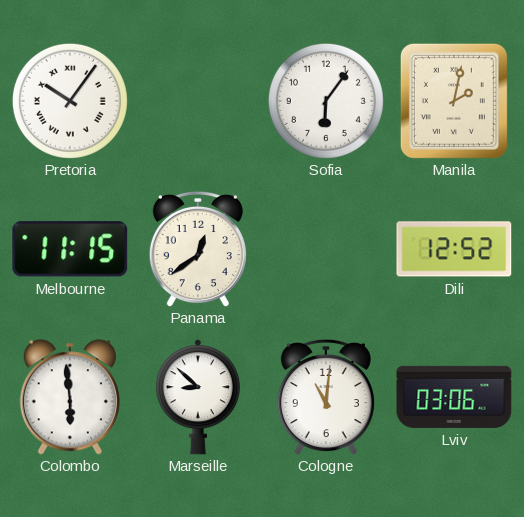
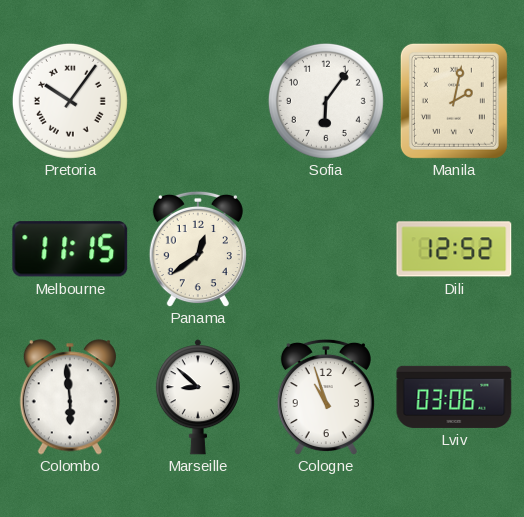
Cologne: 11:01 -> 10:57 (326, 397)
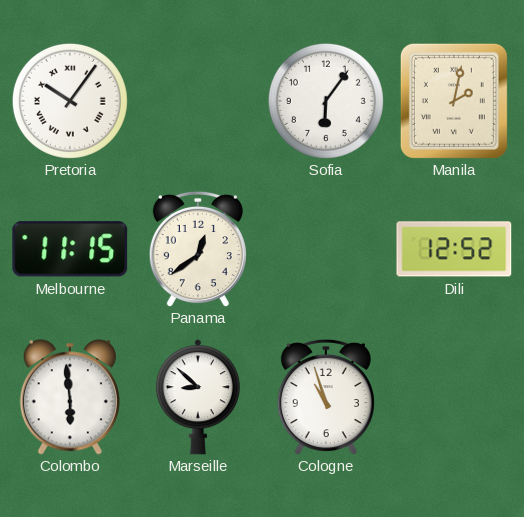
Lviv: 03:06 -> none (454, 397)
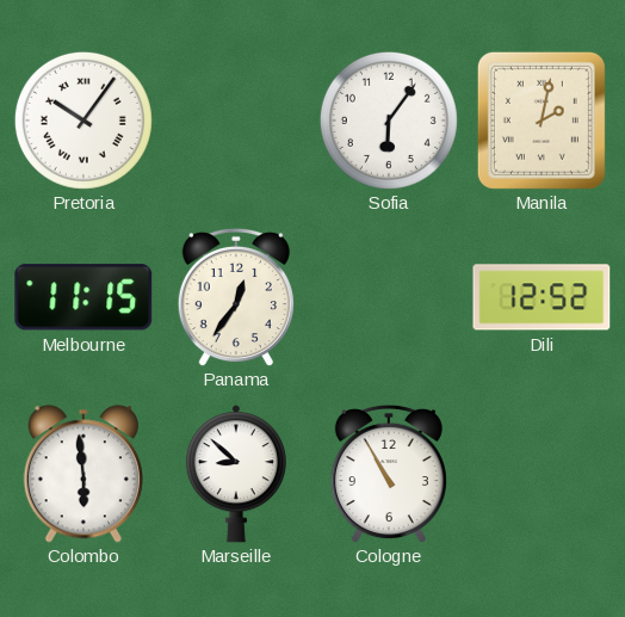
Panama: 12:39 -> 12:36 (236, 297)
Cologne: 10:57 -> 10:55 (389, 474)
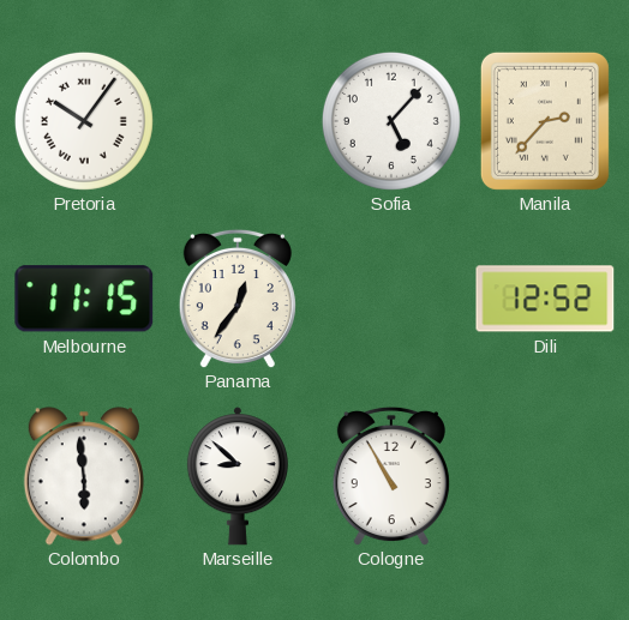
Sofia: 6:06 -> 5:07 (391, 121)
Manila: 2:02 -> 2:37 (545, 121)
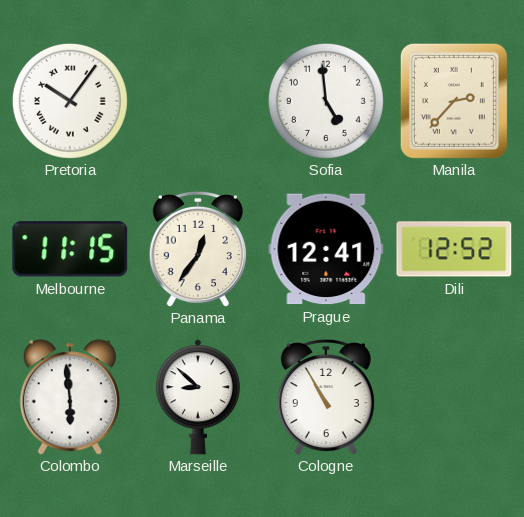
Sofia: 5:07 -> 4:59 (326, 101)
Prague: none -> 12:41 (326, 249)
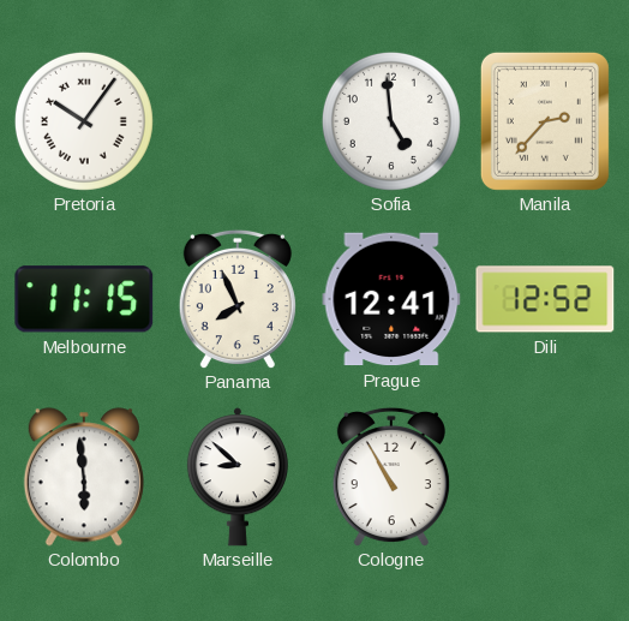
Panama: 12:36 -> 7:56 (238, 299)
